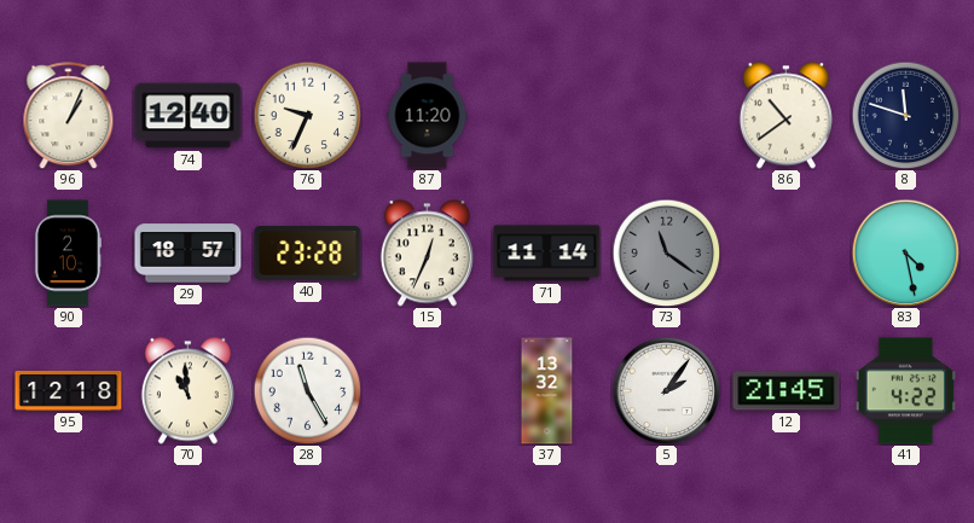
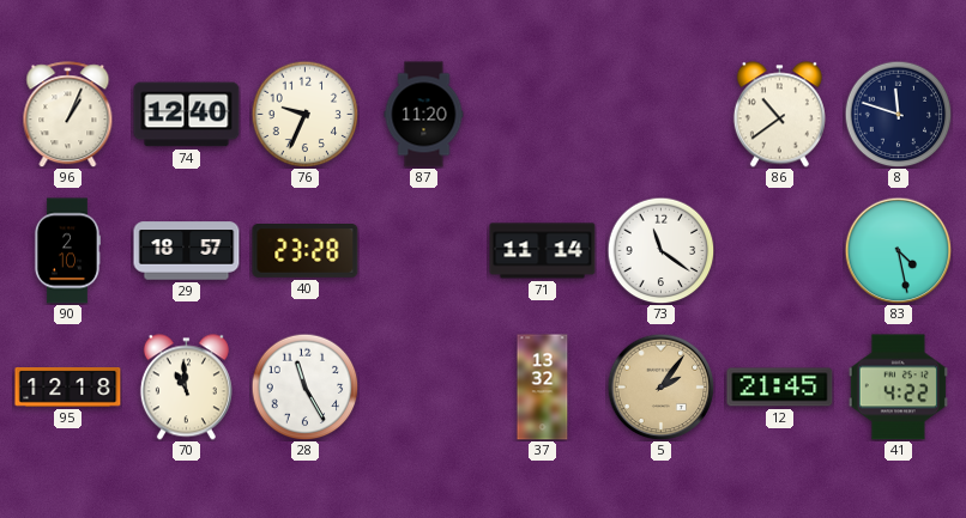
15: 12:34 -> none (427, 254)
73 dial: grey -> white (660, 250)
5 dial: white -> champagne (660, 386)
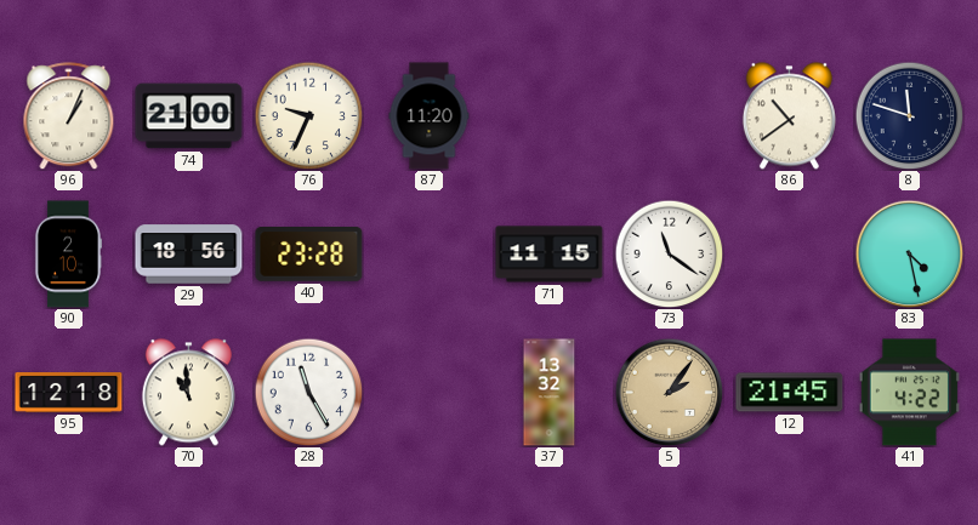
74: 12:40 -> 21:00 (189, 116)
29: 18:57 -> 18:56 (189, 255)
71: 11:14 -> 11:15 (550, 255)
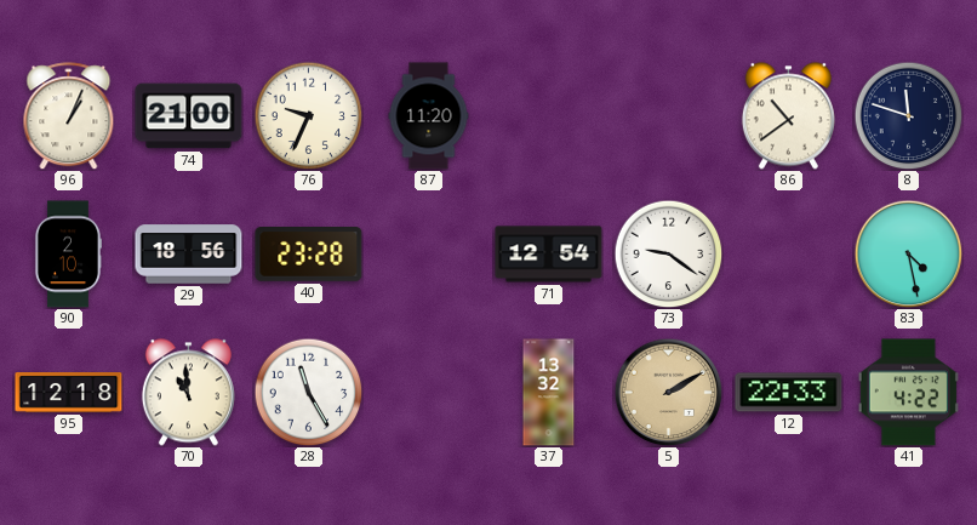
71: 11:15 -> 12:54 (549, 255)
73: 11:21 -> 9:21 (668, 253)
5: 2:06 -> 2:10 (668, 392)
12: 21:45 -> 22:33 (789, 393)
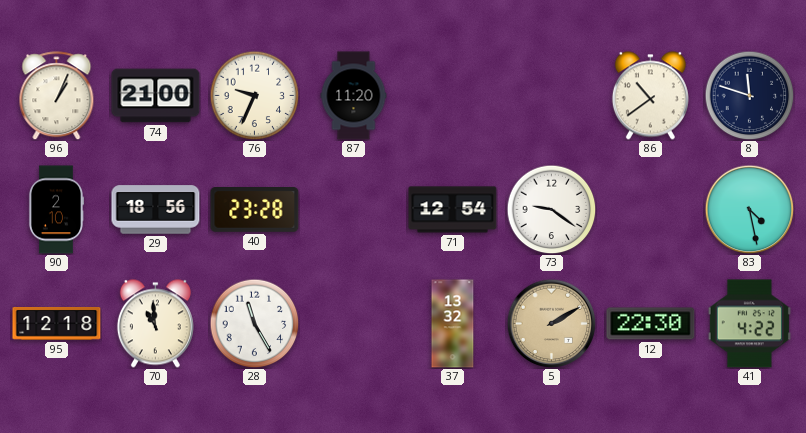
12: 22:33 -> 22:30 (651, 324)
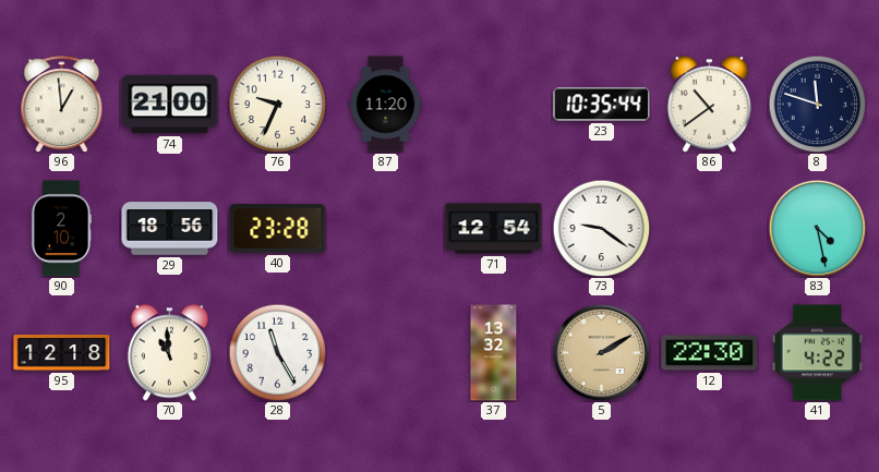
96: 1:04 -> 12:59 (62, 105)
23: none -> 10:35 (602, 105)
